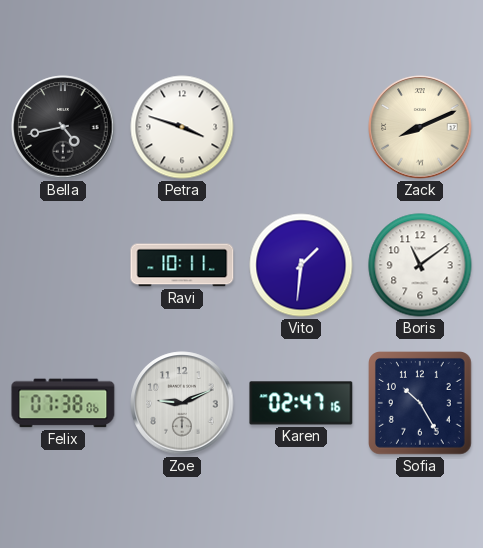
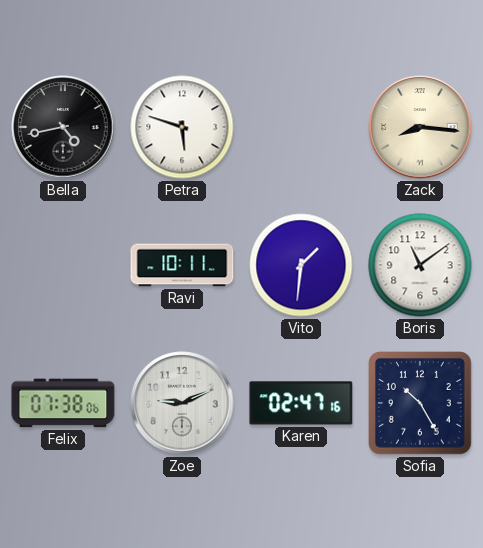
Petra: 3:48 -> 5:48 (182, 127)
Zack: 8:11 -> 8:16 (420, 127)
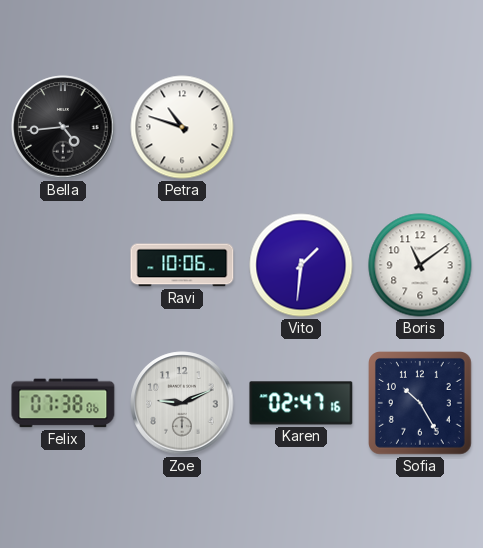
Bella: 4:43 -> 4:44 (63, 127)
Petra: 5:48 -> 10:48 (182, 127)
Zack: 8:16 -> none (420, 127)
Ravi: 10:11 -> 10:06 (182, 265)
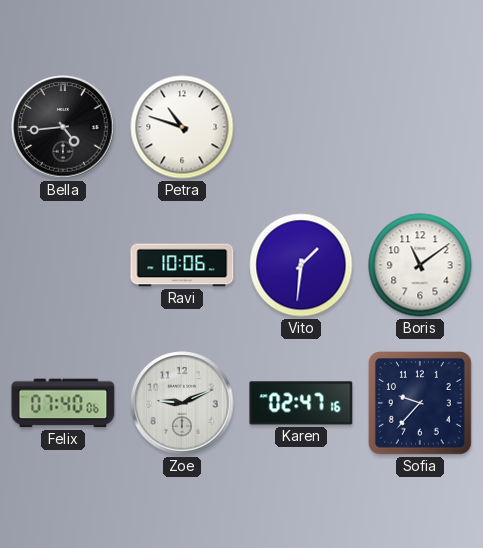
Felix: 07:38 -> 07:40 (63, 403)
Sofia: 10:25 -> 9:37 (421, 404)
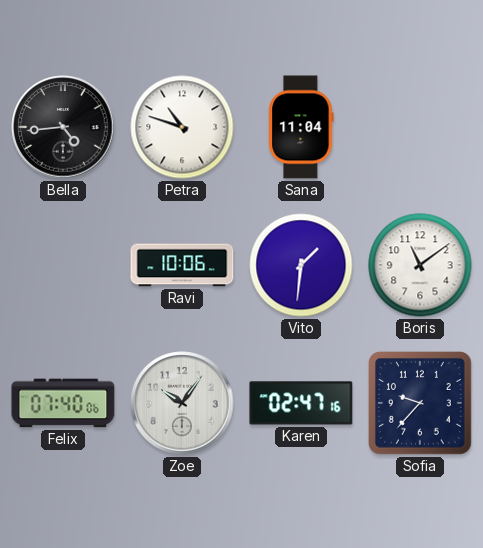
Sana: none -> 11:04 (301, 127)
Zoe: 9:11 -> 10:06 (182, 403)
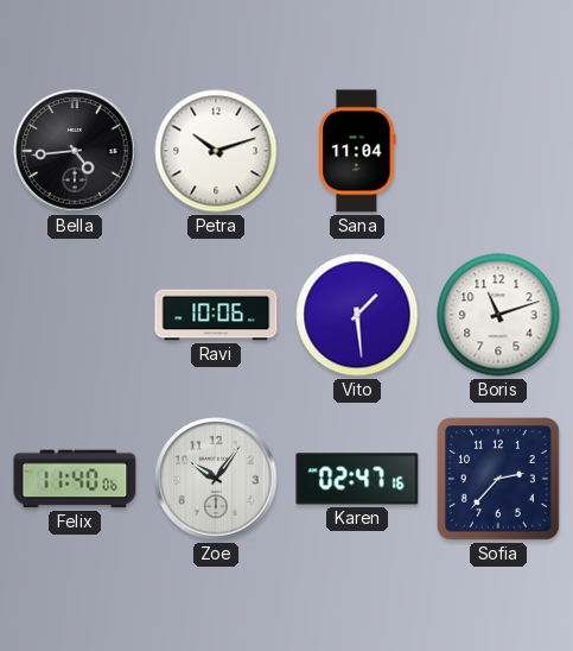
Petra: 10:48 -> 10:12 (216, 151)
Vito: 1:31 -> 1:29 (357, 315)
Boris: 11:09 -> 11:12 (498, 315)
Felix: 07:40 -> 11:40 (75, 479)
Sofia: 9:37 -> 2:37 (499, 480)
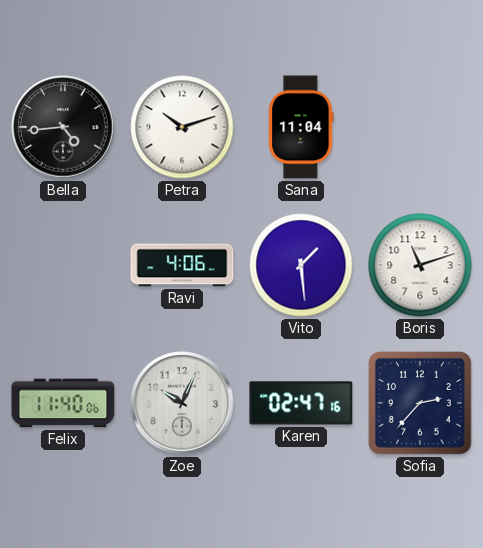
Ravi: 10:06 -> 4:06 (182, 265)
Zoe: 10:06 -> 10:04 (182, 403)
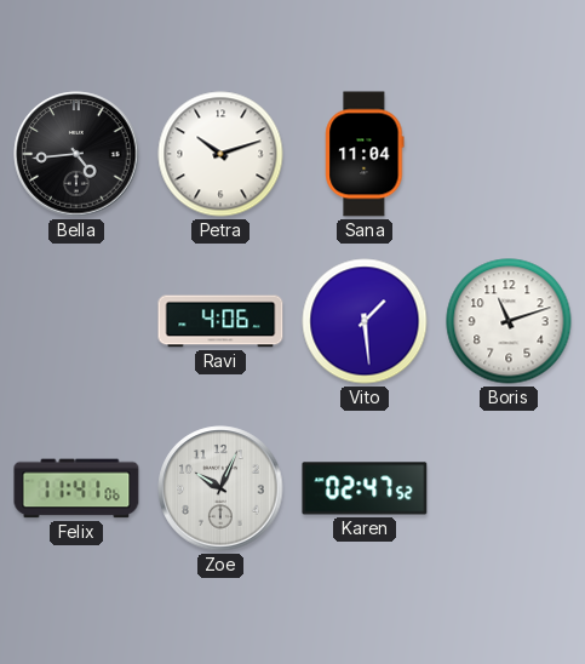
Felix: 11:40 -> 11:41 (76, 488)
Karen: 02:47:16 -> 02:47:52 (365, 488)
Sofia: 2:37 -> none (421, 404)
